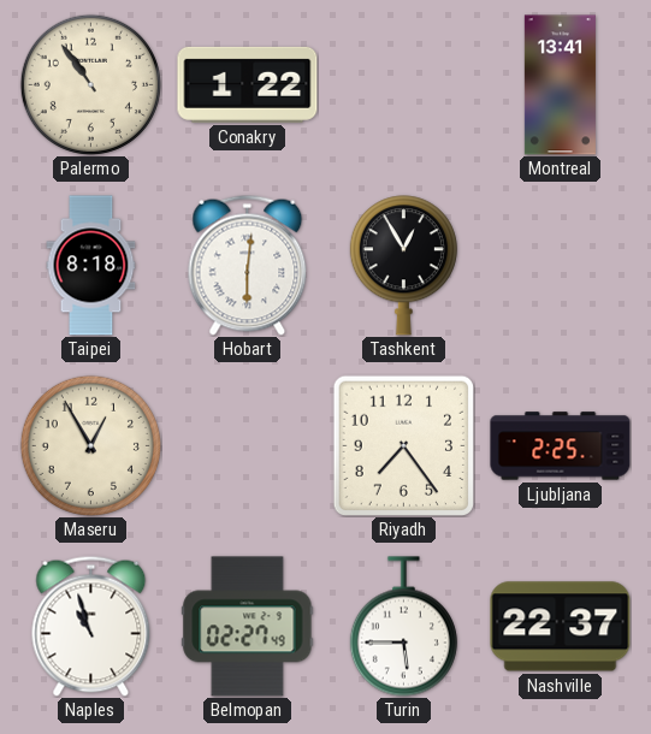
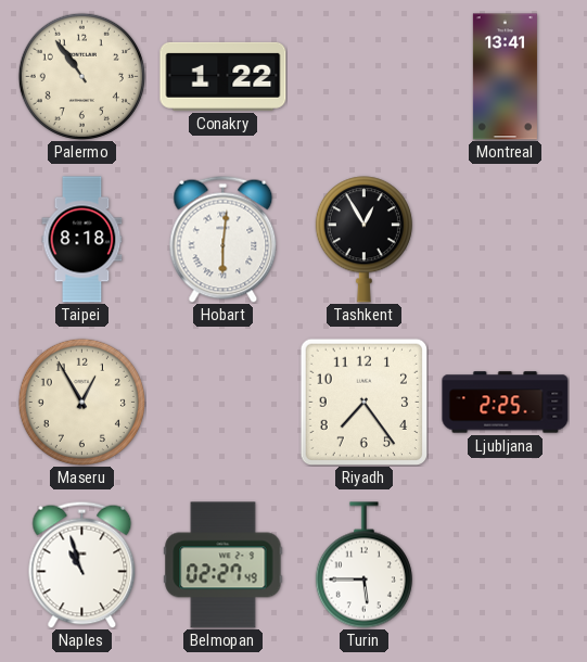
Nashville: 22:37 -> none (561, 627)
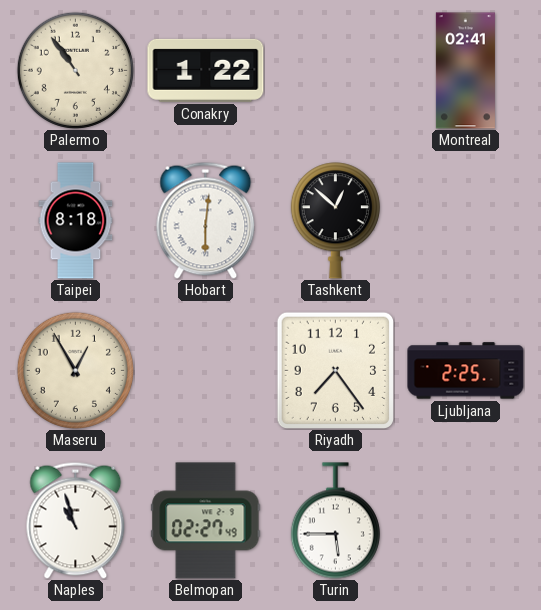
Montreal: 13:41 -> 02:41 (465, 71)
Tashkent: 12:55 -> 12:52 (335, 221)
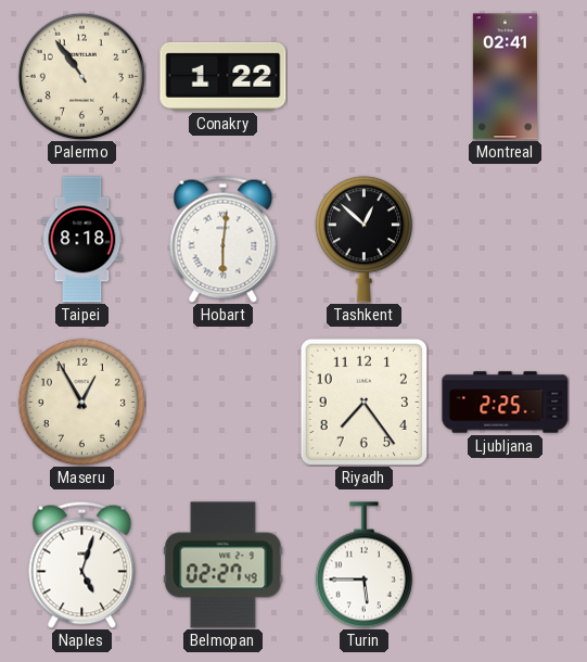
Naples: 10:57 -> 5:03 (82, 564)
